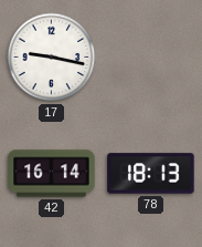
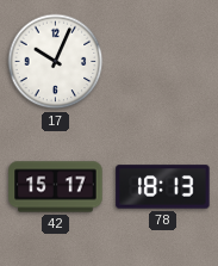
17: 9:17 -> 10:04 (56, 62)
42: 16:14 -> 15:17 (56, 187)
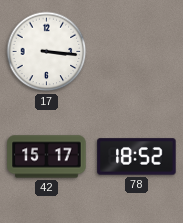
17: 10:04 -> 3:16 (47, 52)
78: 18:13 -> 18:52 (137, 157)
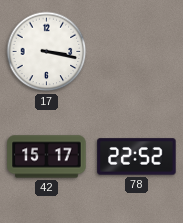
17: 3:16 -> 3:17 (47, 52)
78: 18:52 -> 22:52 (137, 157)
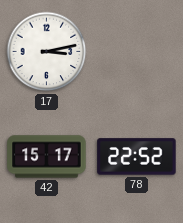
17: 3:17 -> 3:13 (47, 52)
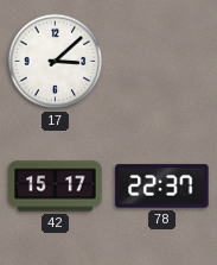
17: 3:13 -> 3:08 (56, 62)
78: 22:52 -> 22:37 (162, 187)
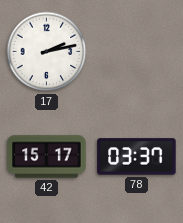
17: 3:08 -> 2:13 (47, 52)
78: 22:37 -> 03:37 (137, 157)
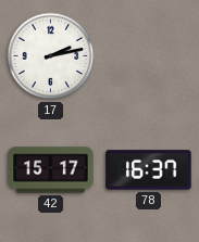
78: 03:37 -> 16:37 (149, 170)
